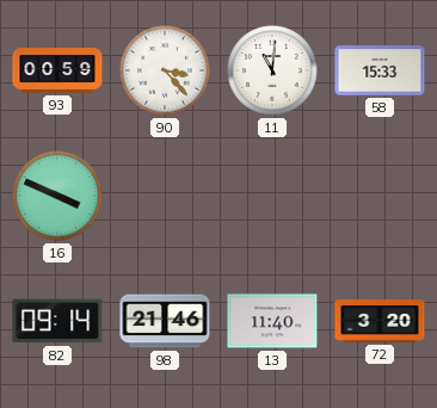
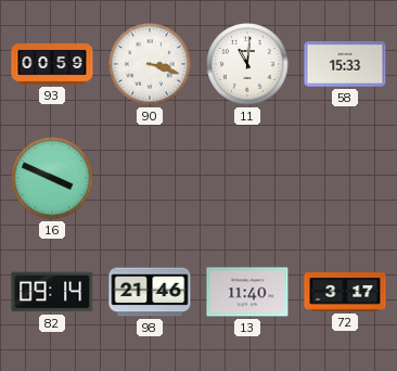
90: 3:23 -> 3:18 (150, 64)
72: 3:20 -> 3:17 (345, 292)
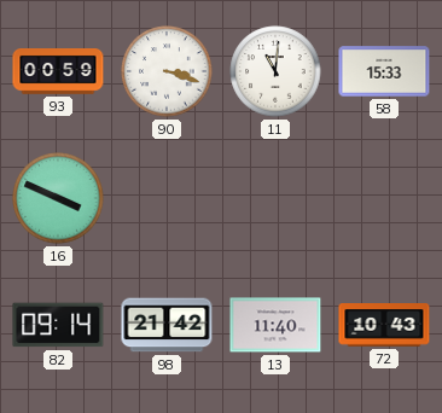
98: 21:46 -> 21:42 (167, 325)
72: 3:17 -> 10:43 (384, 325)
